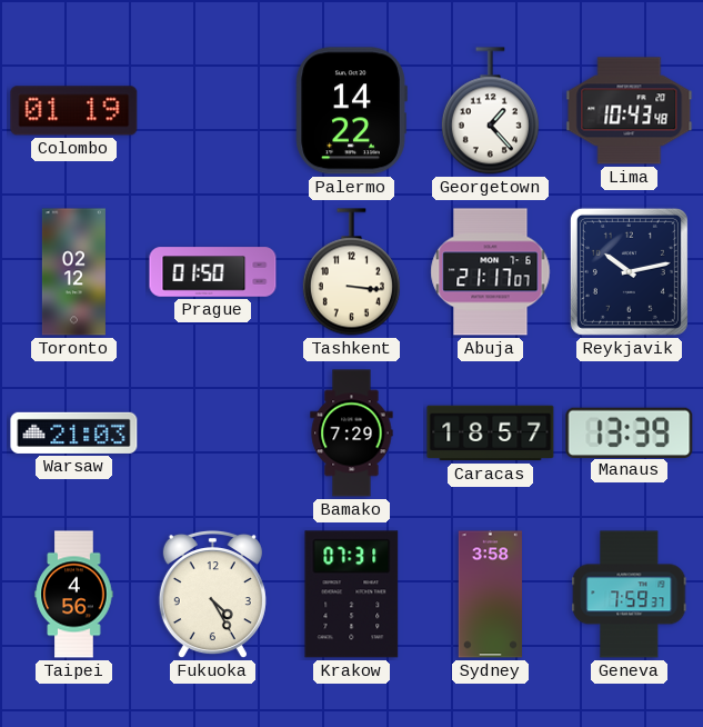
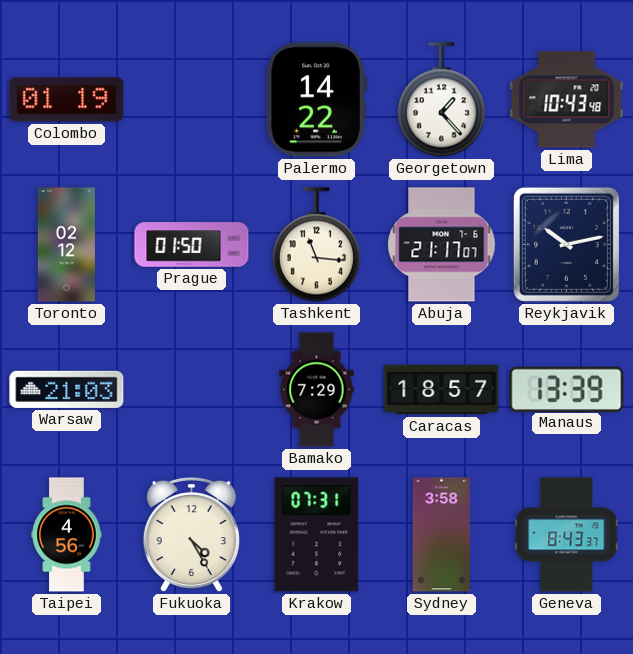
Tashkent: 3:16 -> 11:16 (316, 245)
Geneva: 7:59 -> 8:43 (567, 535)
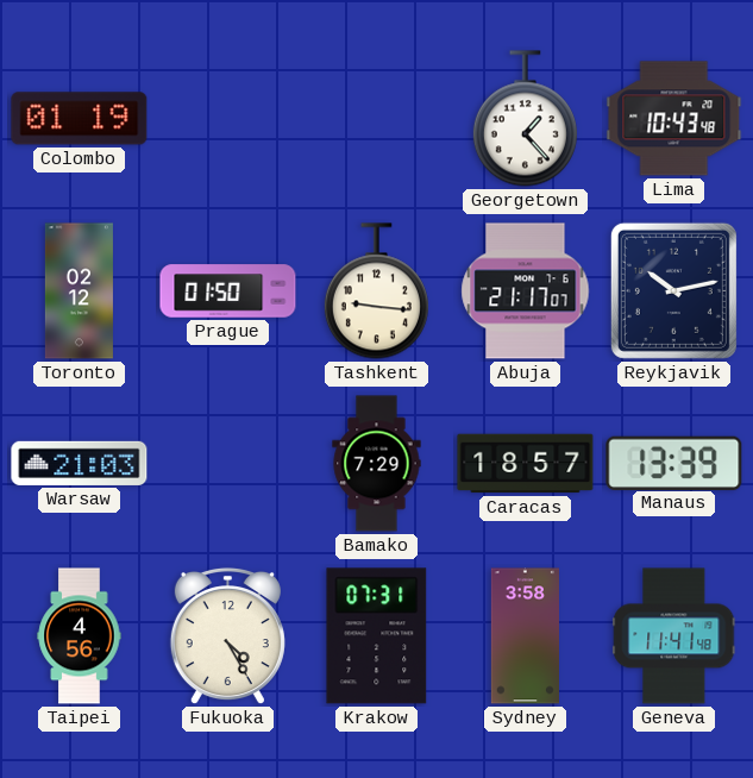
Palermo: 14:22 -> none (316, 100)
Tashkent: 11:16 -> 9:16 (376, 291)
Geneva: 8:43 -> 11:41 (674, 636)
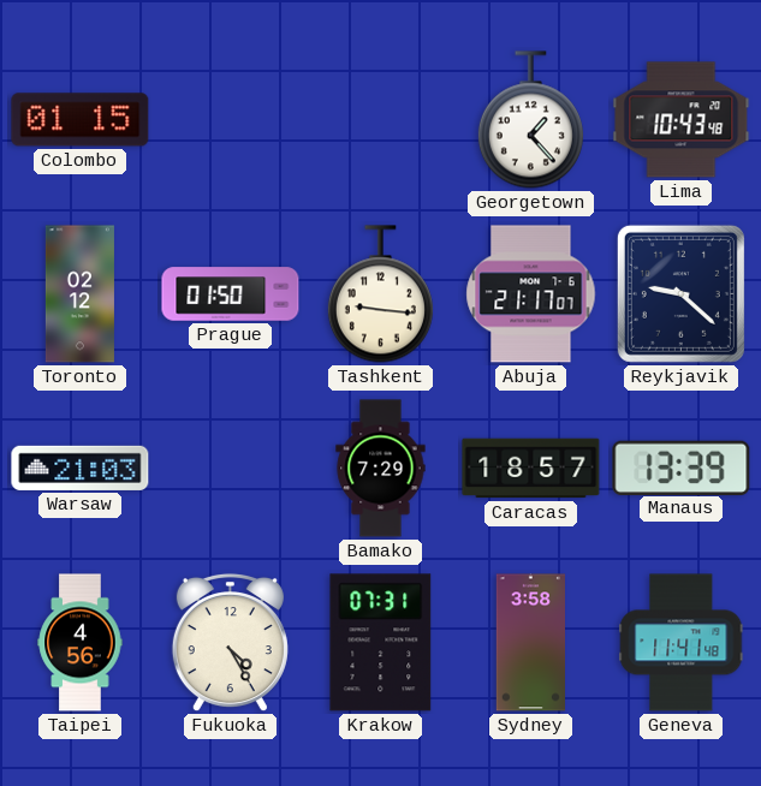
Colombo: 01:19 -> 01:15 (81, 120)
Reykjavik: 10:13 -> 9:22 (680, 293)
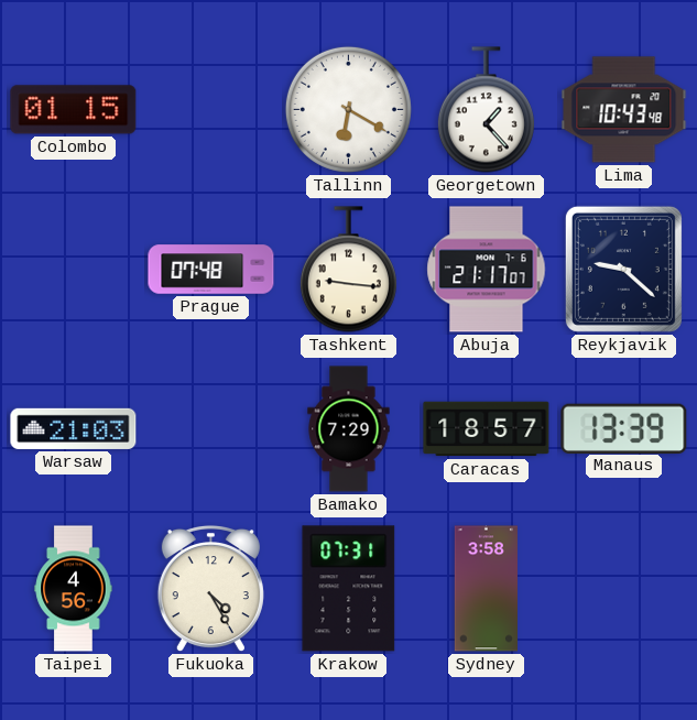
Tallinn: none -> 6:20 (348, 109)
Toronto: 02:12 -> none (79, 294)
Prague: 01:50 -> 07:48 (211, 270)
Geneva: 11:41 -> none (682, 643)
